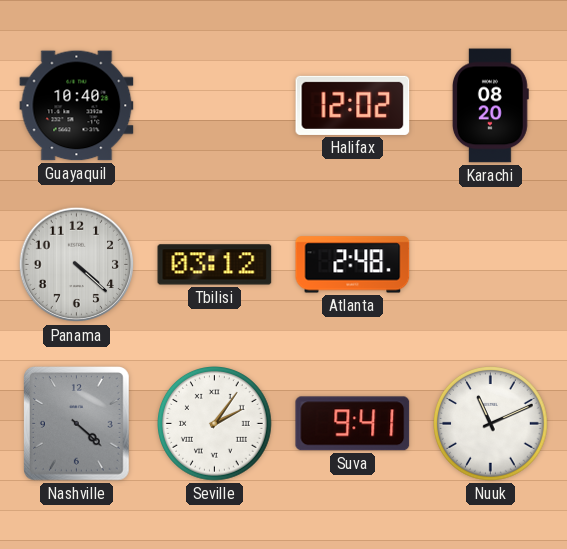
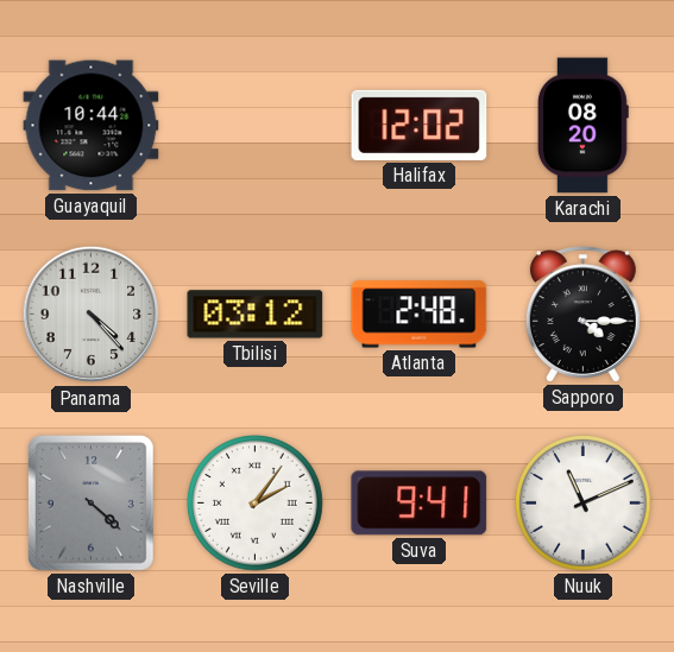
Guayaquil: 10:40 -> 10:44 (92, 126)
Panama: 4:22 -> 4:23 (92, 315)
Sapporo: none -> 4:15 (582, 315)
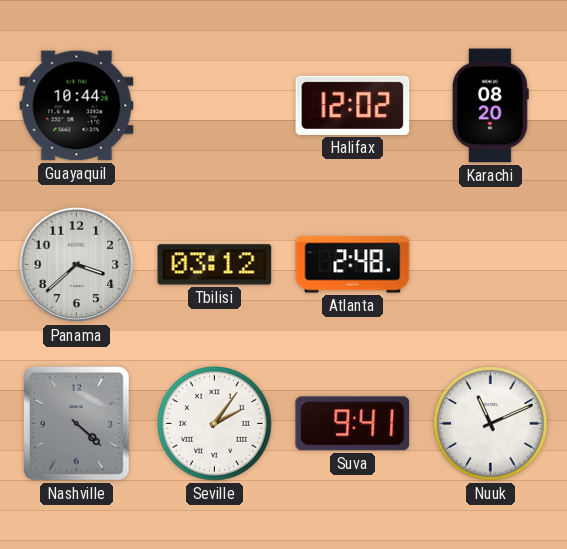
Panama: 4:23 -> 3:38 (77, 265)
Sapporo: 4:15 -> none (582, 315)
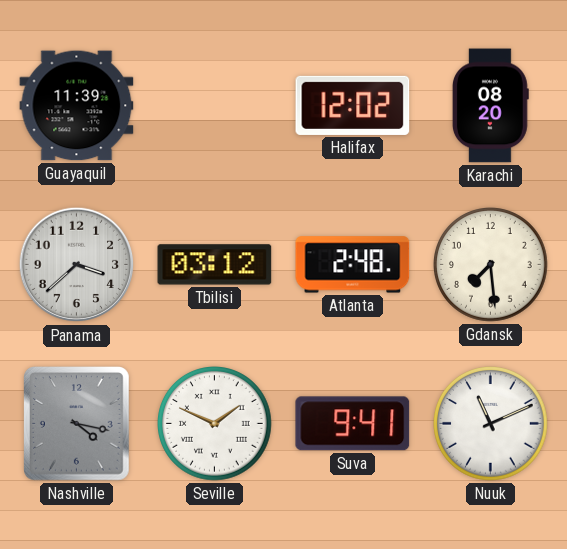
Guayaquil: 10:44 -> 11:39 (77, 106)
Gdansk: none -> 7:29 (491, 265)
Nashville: 4:22 -> 4:17 (77, 424)
Seville: 2:06 -> 1:49 (215, 424)
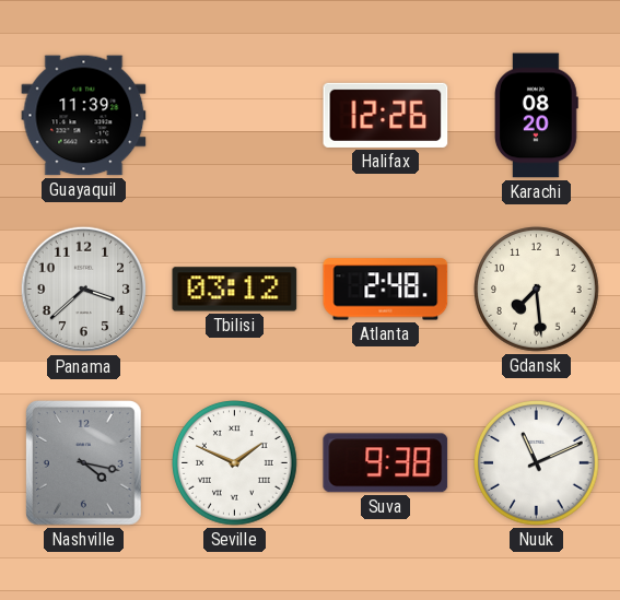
Halifax: 12:02 -> 12:26 (386, 115)
Suva: 9:41 -> 9:38 (386, 463)
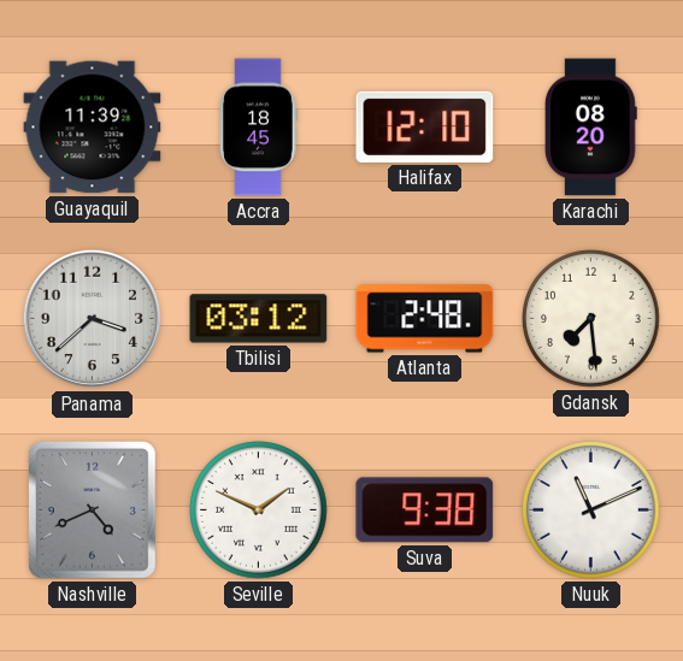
Accra: none -> 18:45 (258, 128)
Halifax: 12:26 -> 12:10 (425, 126)
Nashville: 4:17 -> 4:41 (93, 510)
